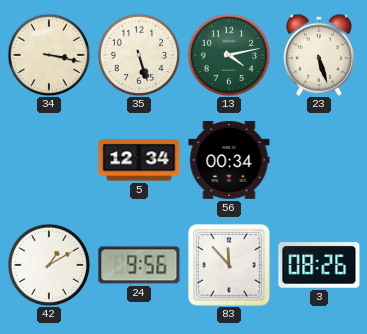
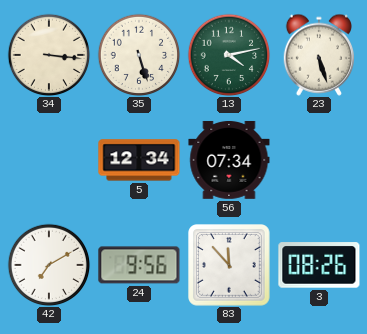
34: 3:17 -> 3:16 (49, 55)
56: 00:34 -> 07:34 (229, 160)
42: 1:10 -> 7:10 (49, 265)
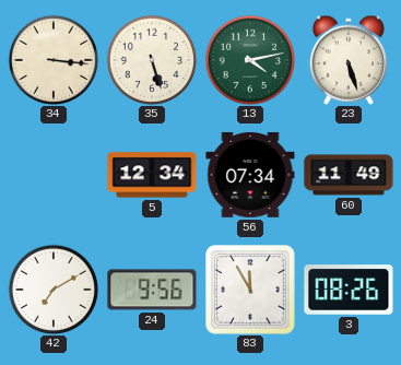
60: none -> 11:49 (349, 175)
83: 11:53 -> 11:55 (250, 290)
